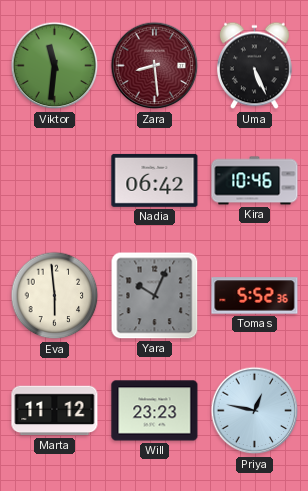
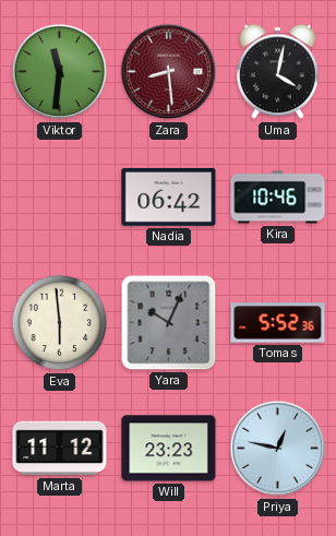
Uma: 5:26 -> 4:02 (277, 72)
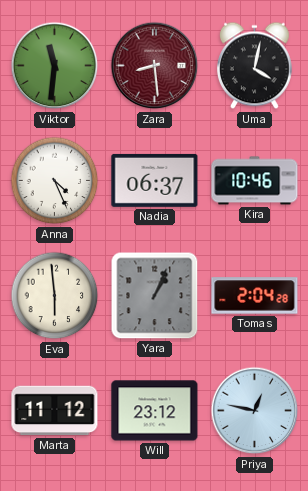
Anna: none -> 4:26 (55, 181)
Nadia: 06:42 -> 06:37 (155, 180)
Yara: 10:04 -> 1:04 (155, 296)
Tomas: 5:52 -> 2:04 (255, 296)
Will: 23:23 -> 23:12 (155, 411)
